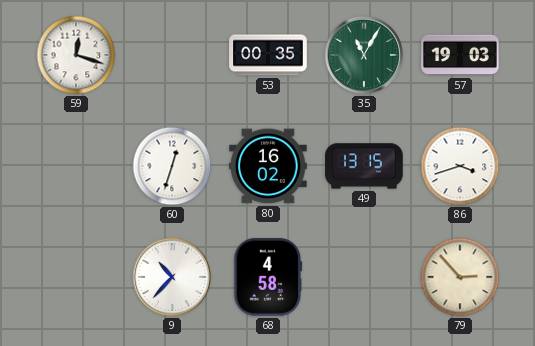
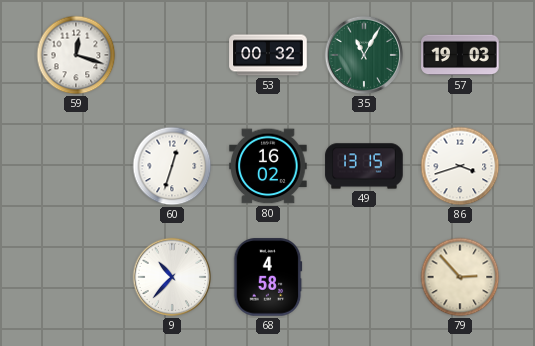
53: 00:35 -> 00:32 (268, 55)
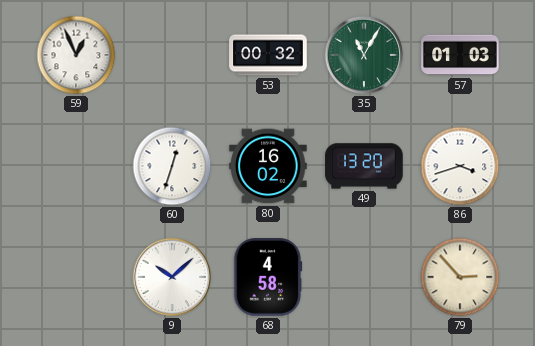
59: 12:18 -> 12:56 (76, 55)
57: 19:03 -> 01:03 (460, 55)
49: 13:15 -> 13:20 (364, 166)
9: 10:37 -> 10:08 (172, 277)
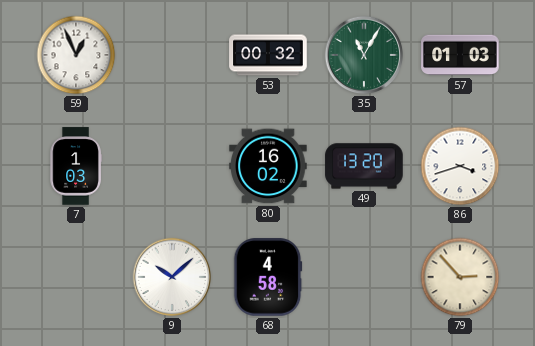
7: none -> 1:03 (76, 166)
60: 12:33 -> none (172, 166)
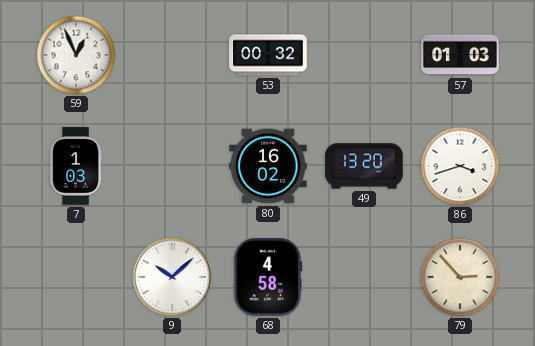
35: 11:05 -> none (364, 55)
